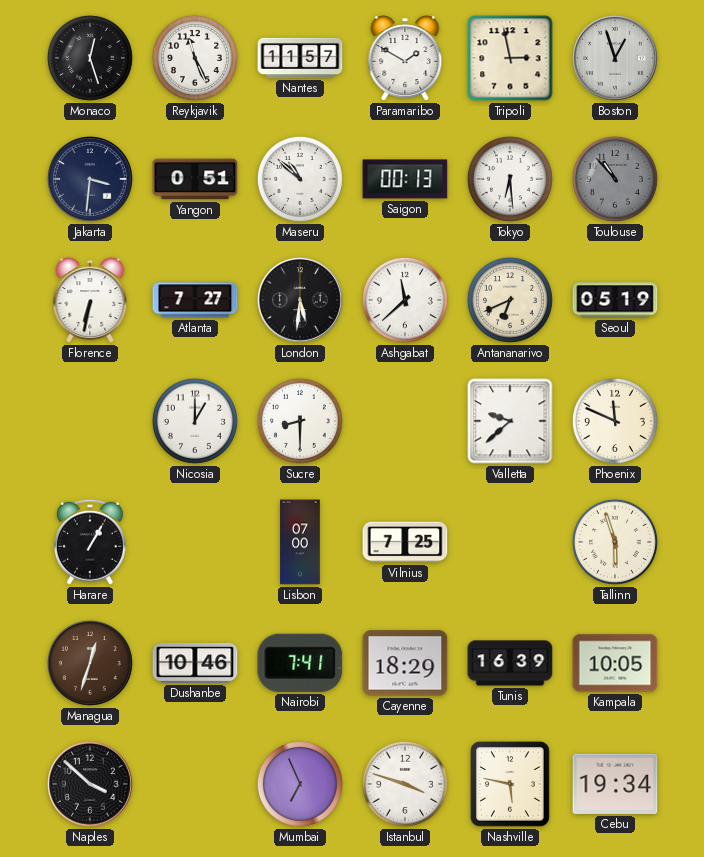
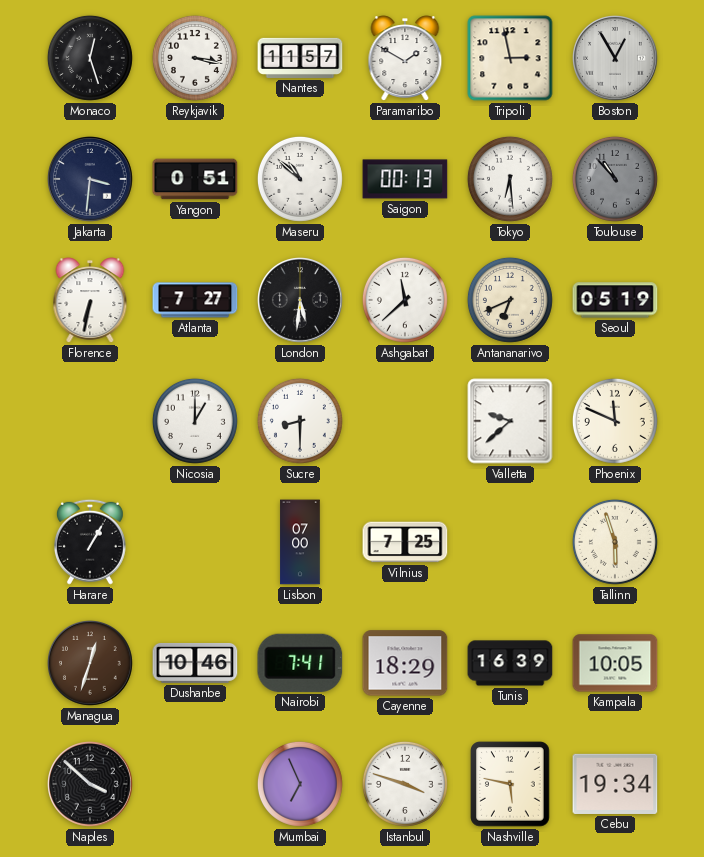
Reykjavik: 11:26 -> 3:17 (195, 58)
Boston: 12:57 -> 12:55 (616, 59)
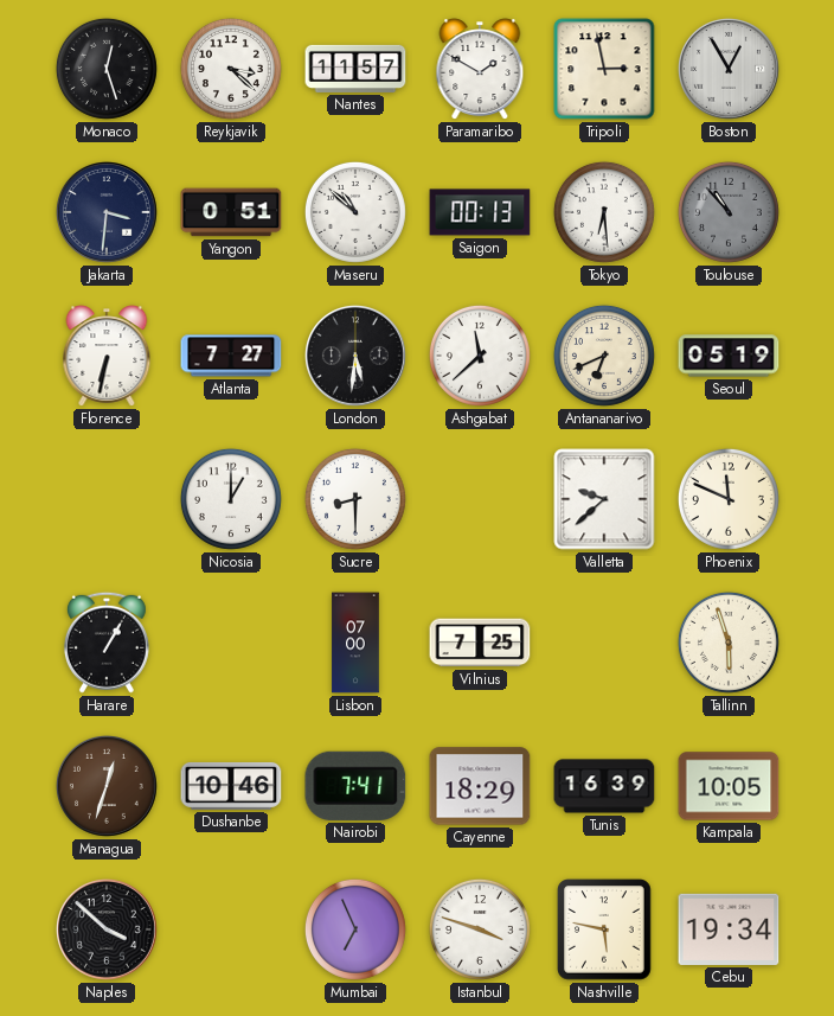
Reykjavik: 3:17 -> 3:22 (231, 69)
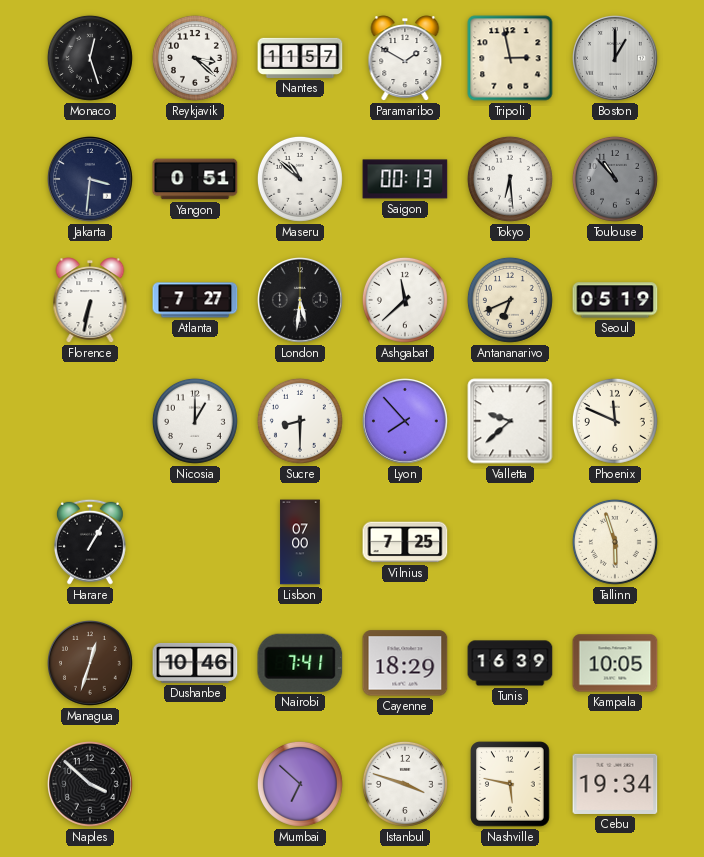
Boston: 12:55 -> 1:00 (616, 59)
Lyon: none -> 7:53 (406, 422)
Mumbai: 6:56 -> 6:52 (300, 784)
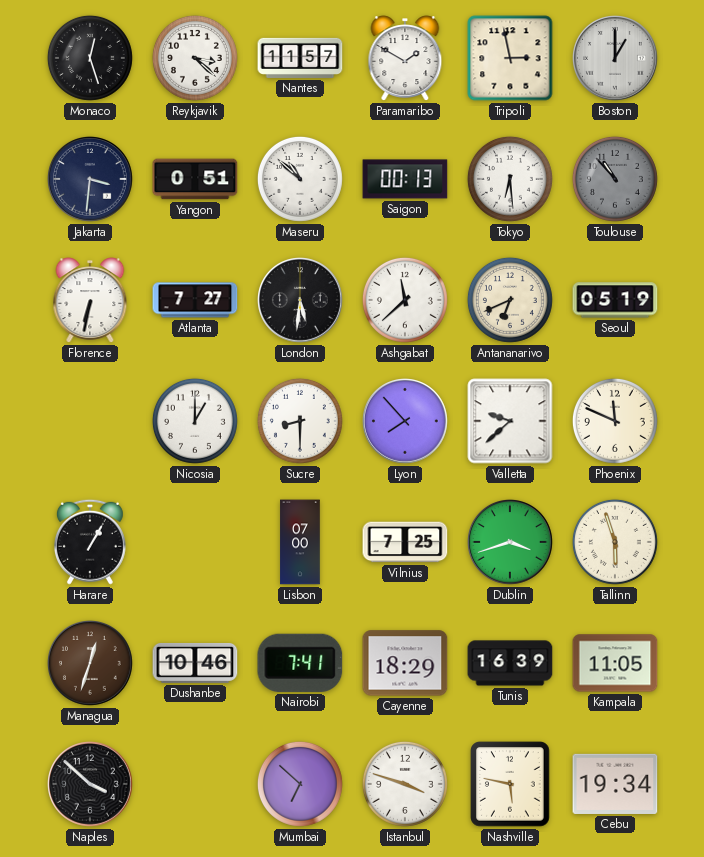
Dublin: none -> 3:42 (511, 543)
Kampala: 10:05 -> 11:05 (615, 663)
